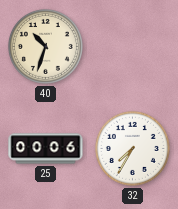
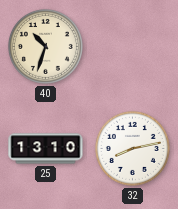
25: 00:06 -> 13:10 (46, 149)
32: 7:35 -> 8:13 (132, 148)
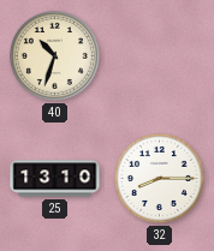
32: 8:13 -> 8:15 (159, 178)
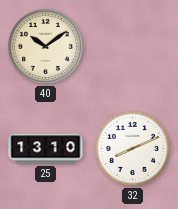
40: 10:33 -> 10:09 (45, 46)
32: 8:15 -> 8:11 (132, 148)
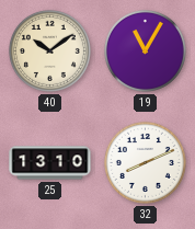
19: none -> 11:05 (145, 50)
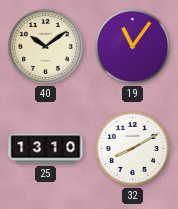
19: 11:05 -> 11:06 (132, 46)
32: 8:11 -> 8:10 (132, 148)
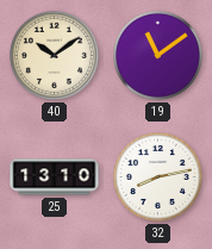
19: 11:06 -> 11:09 (157, 55)
32: 8:10 -> 8:13 (157, 176)
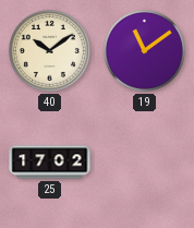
25: 13:10 -> 17:02 (50, 163)
32: 8:13 -> none (157, 176)
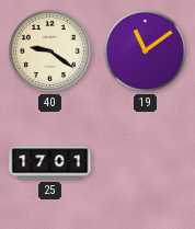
40: 10:09 -> 9:21 (49, 50)
25: 17:02 -> 17:01 (50, 163)
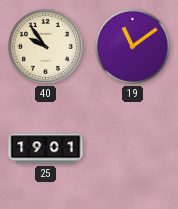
40: 9:21 -> 9:54 (45, 46)
25: 17:01 -> 19:01 (46, 149)
